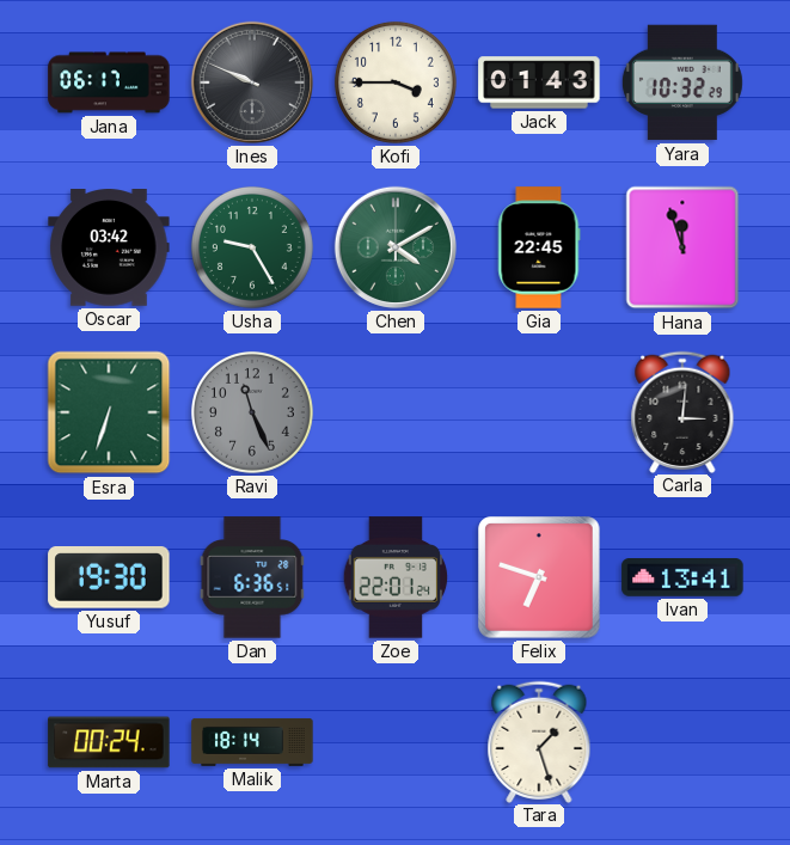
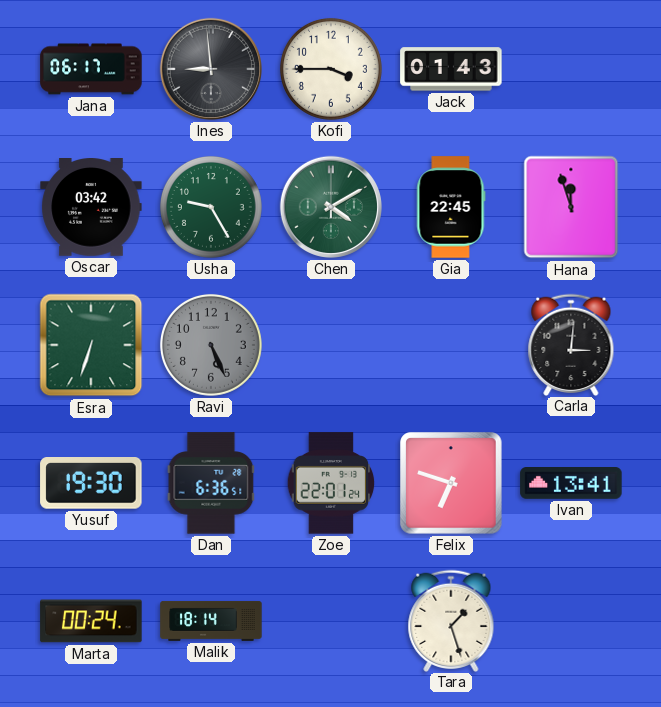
Ines: 9:49 -> 8:59 (211, 69)
Yara: 10:32 -> none (682, 82)
Ravi: 11:26 -> 5:26 (211, 345)
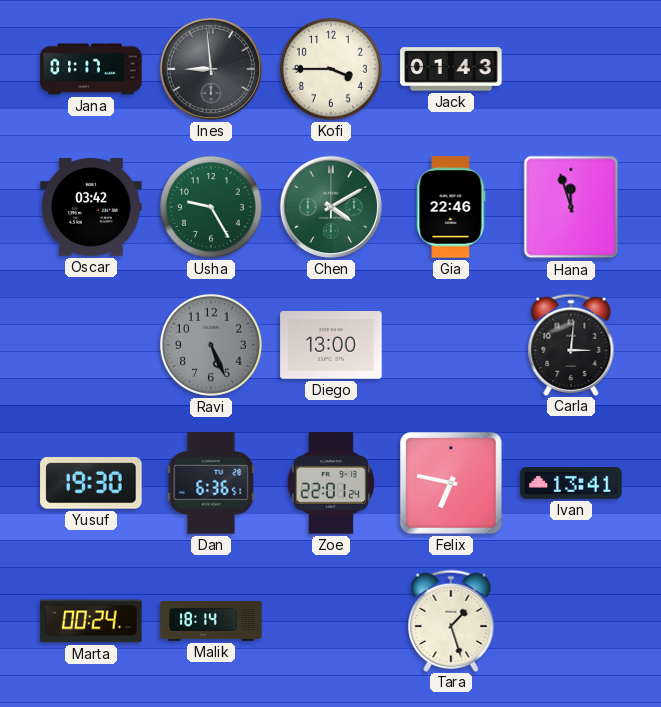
Jana: 06:17 -> 01:17 (91, 69)
Gia: 22:45 -> 22:46 (451, 207)
Esra: 6:33 -> none (91, 345)
Diego: none -> 13:00 (331, 346)
Felix: 6:48 -> 6:47 (451, 483)
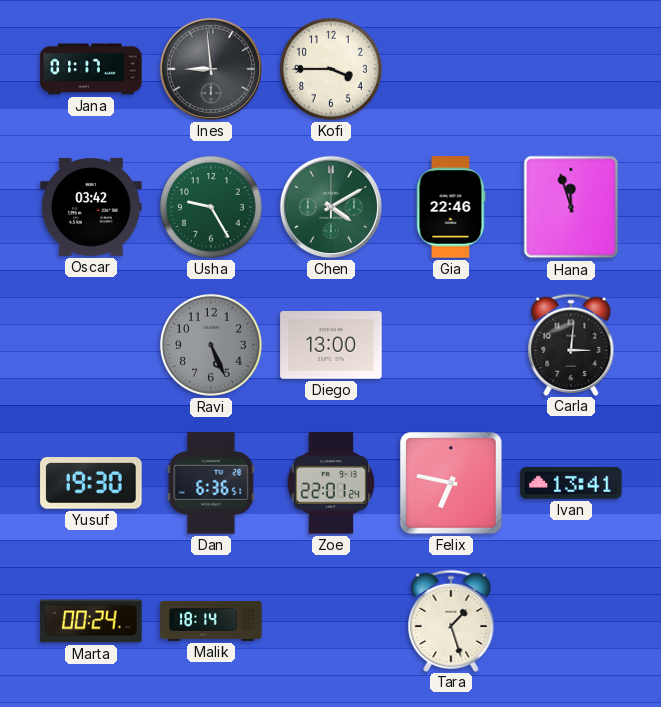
Jack: 01:43 -> none (451, 69)
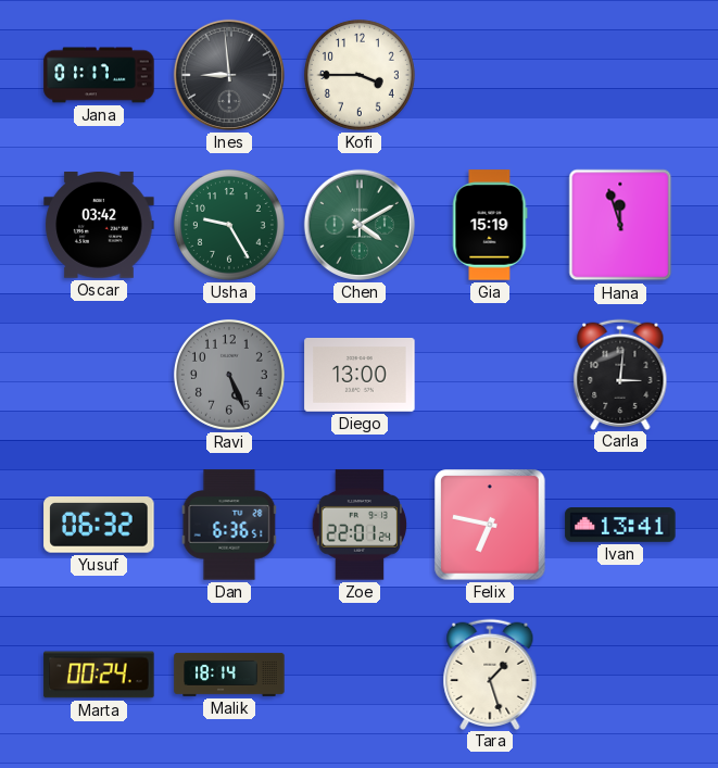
Gia: 22:46 -> 15:19 (490, 225)
Yusuf: 19:30 -> 06:32 (99, 526)
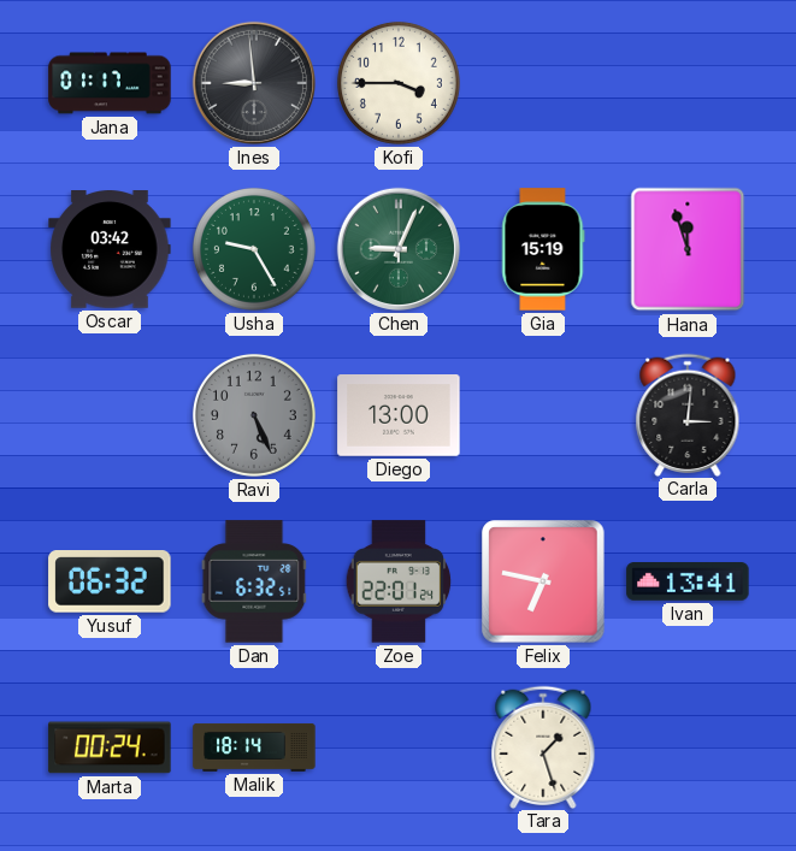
Chen: 4:10 -> 9:04 (399, 249)
Dan: 6:36 -> 6:32 (254, 581)
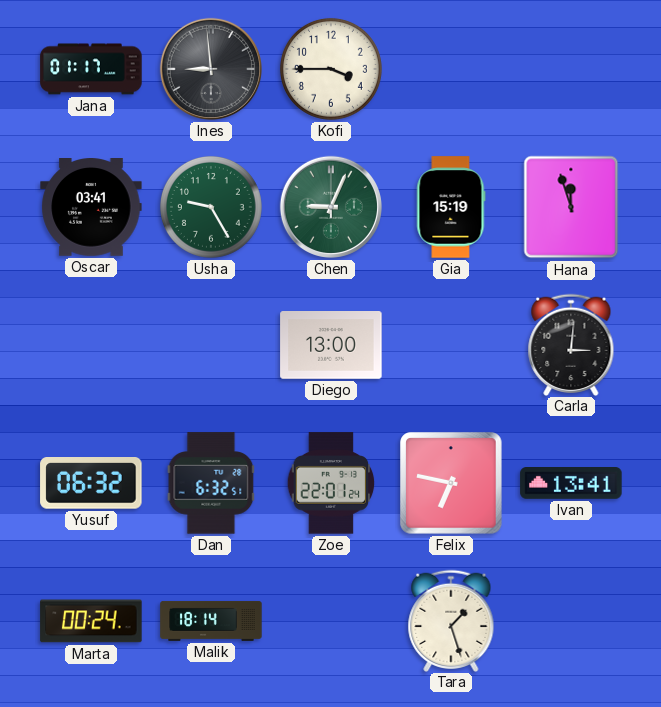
Oscar: 03:42 -> 03:41 (91, 208)
Ravi: 5:26 -> none (254, 415)
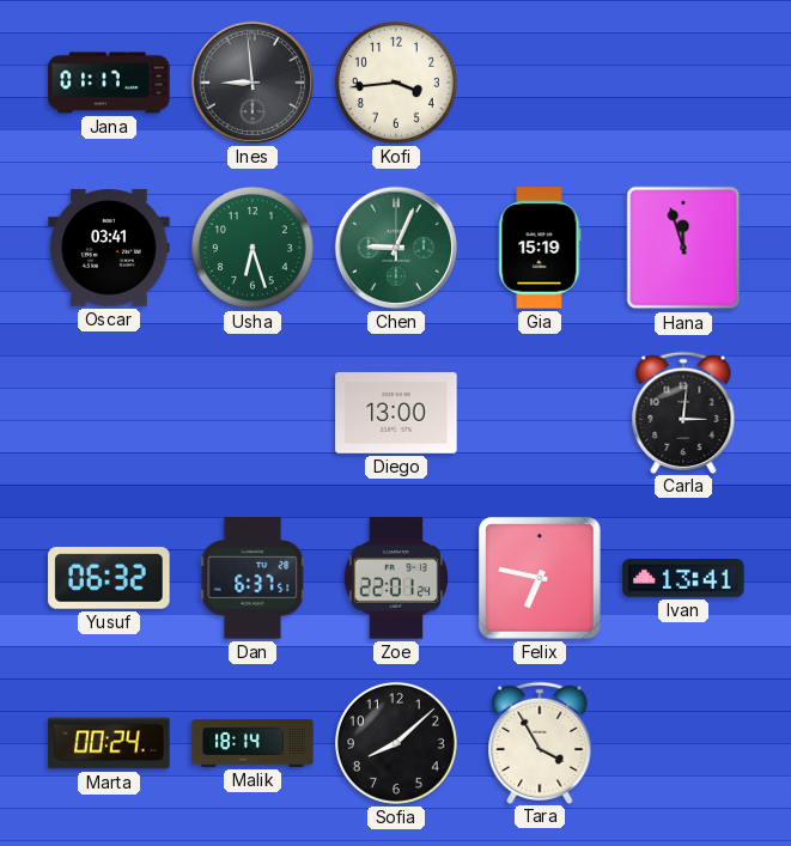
Kofi: 3:45 -> 3:44 (396, 83)
Usha: 9:25 -> 6:27 (252, 248)
Dan: 6:32 -> 6:37 (252, 578)
Sofia: none -> 8:08 (396, 743)
Tara: 1:27 -> 3:55 (540, 742)
